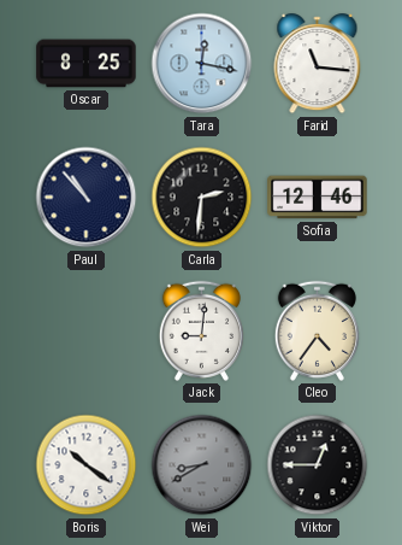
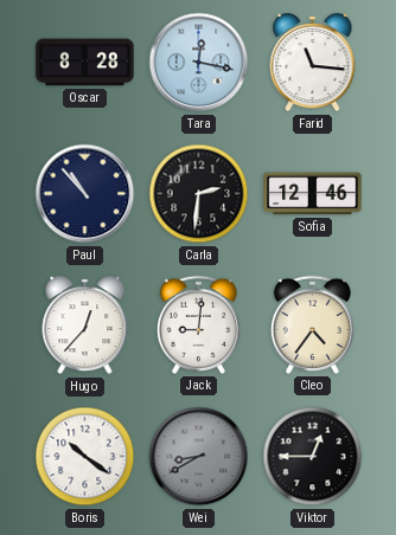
Oscar: 8:25 -> 8:28 (85, 63)
Hugo: none -> 12:37 (85, 325)
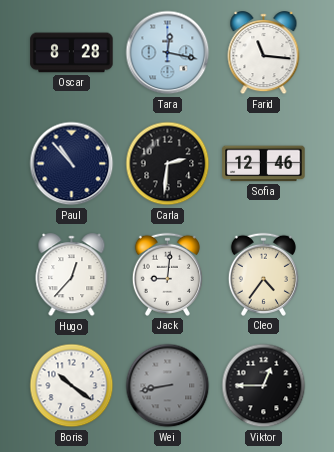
Wei: 8:40 -> 8:43 (168, 386)
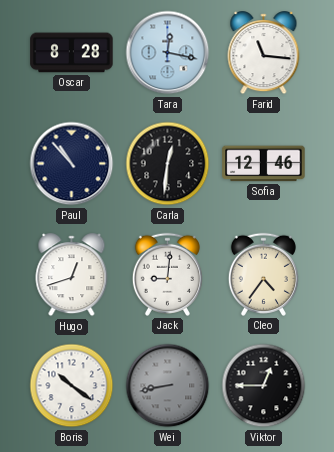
Carla: 2:31 -> 12:31 (168, 164)
Hugo: 12:37 -> 12:42 (72, 275)
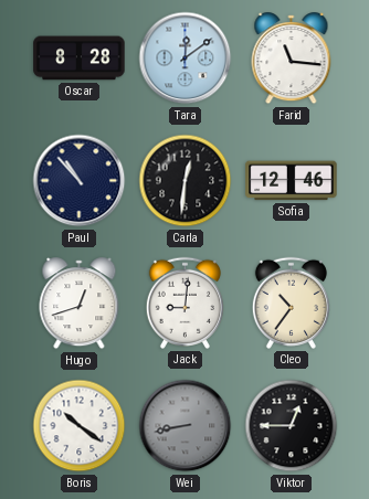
Tara: 12:17 -> 12:09 (186, 59)
Cleo: 4:36 -> 10:36 (291, 302)
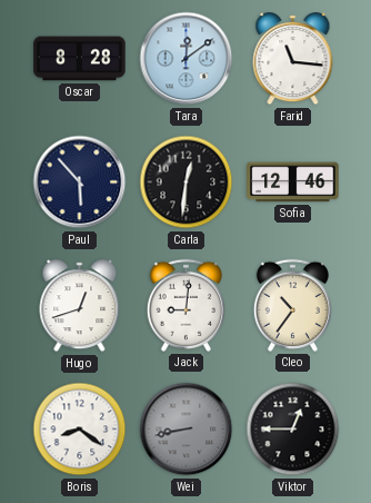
Paul: 10:53 -> 5:53 (80, 183)
Boris: 10:21 -> 8:21 (80, 430)
